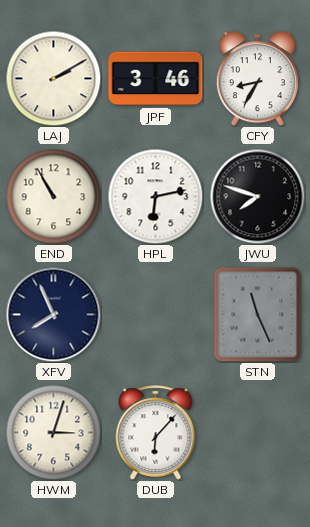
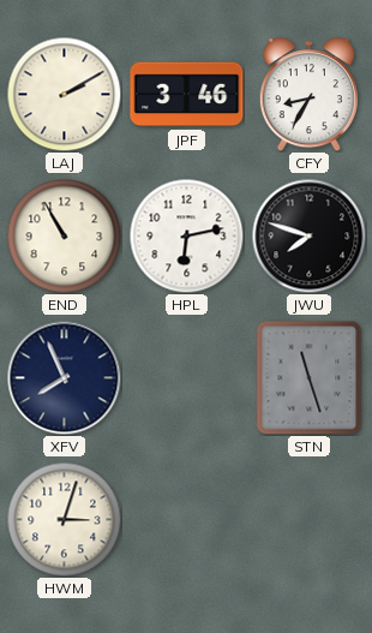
STN: 11:26 -> 11:27 (310, 377)
DUB: 6:07 -> none (156, 433)
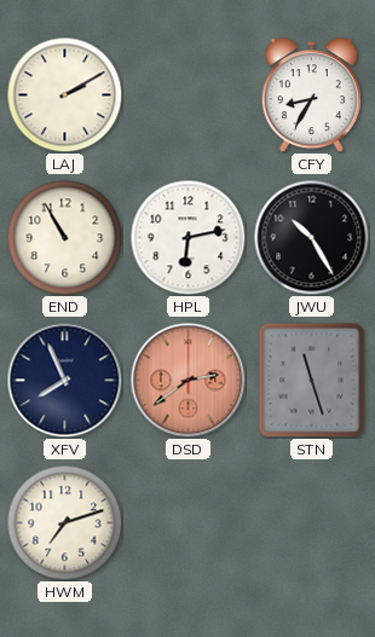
JPF: 3:46 -> none (187, 95)
JWU: 7:48 -> 10:25 (311, 237)
DSD: none -> 2:39 (187, 380)
HWM: 3:03 -> 7:12 (64, 522)
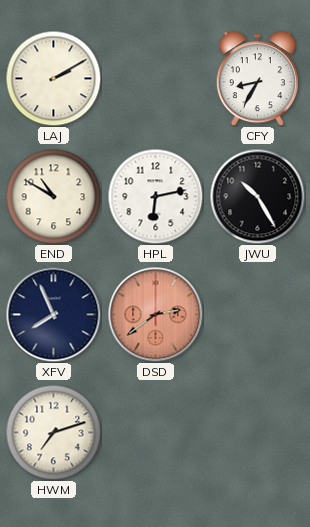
END: 10:55 -> 10:50 (53, 196)
STN: 11:27 -> none (312, 380)
